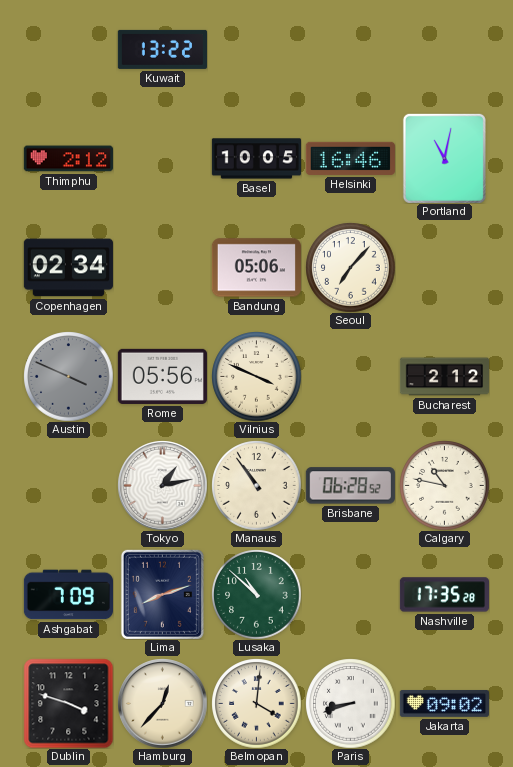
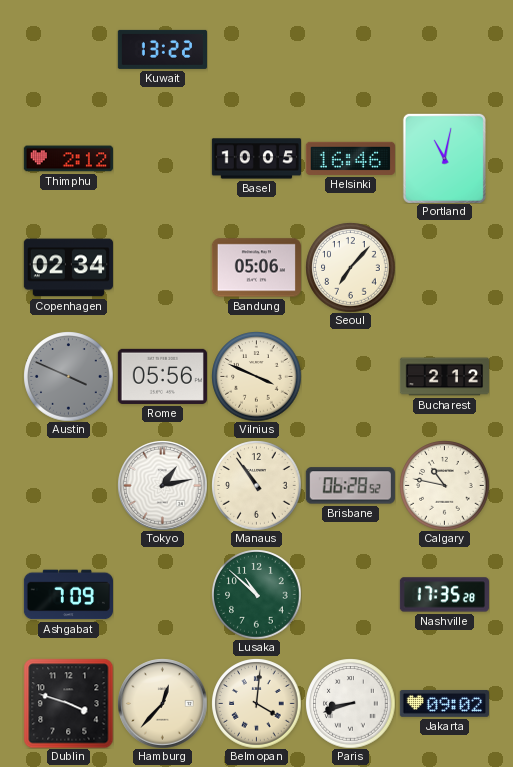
Lima: 8:12 -> none (162, 594)
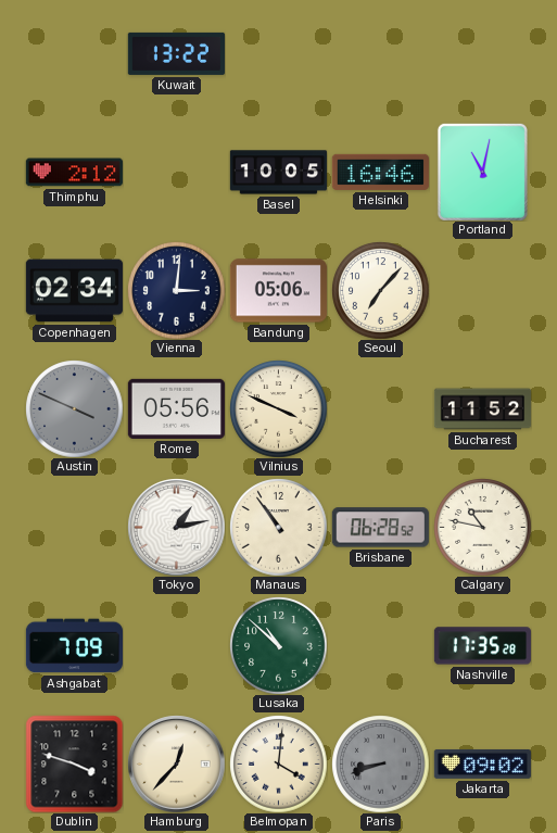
Vienna: none -> 3:01 (176, 290)
Bucharest: 2:12 -> 11:52 (482, 409)
Paris dial: white -> grey (380, 763)
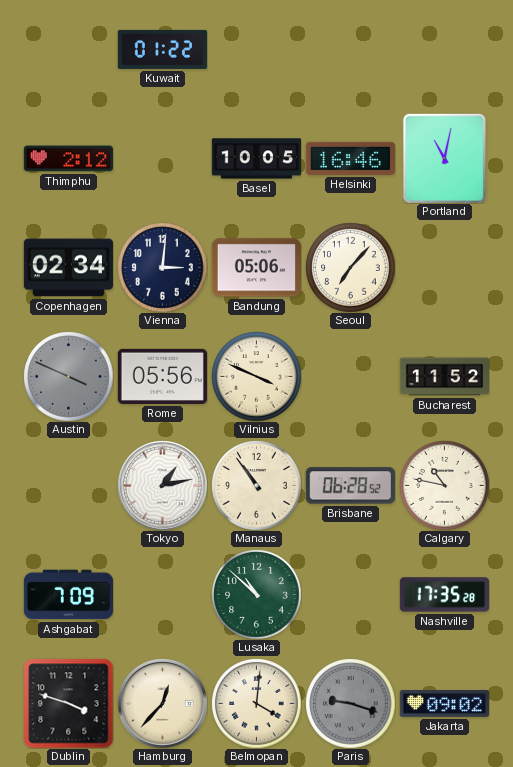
Kuwait: 13:22 -> 01:22 (162, 49)
Paris: 8:42 -> 9:18 (350, 703)
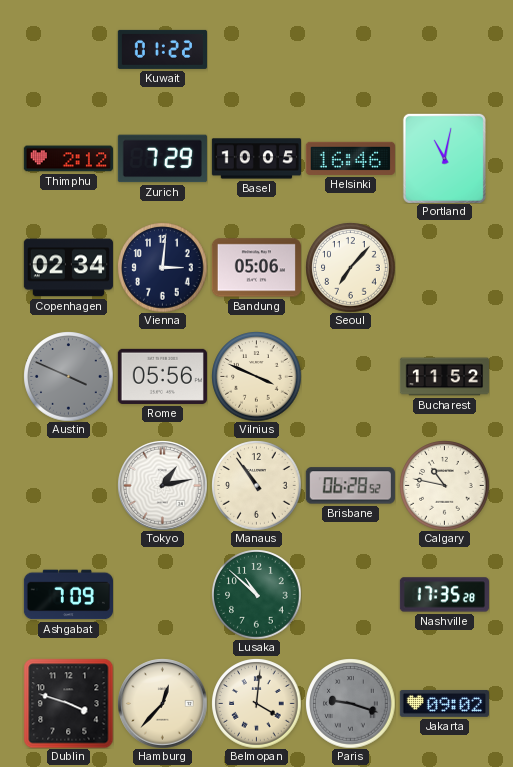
Zurich: none -> 7:29 (162, 159)
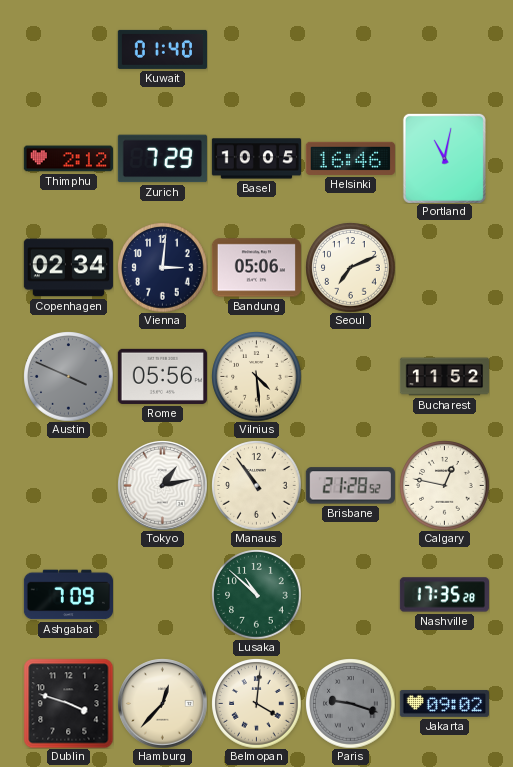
Kuwait: 01:22 -> 01:40 (162, 49)
Seoul: 7:07 -> 7:11 (350, 267)
Vilnius: 3:49 -> 4:29 (256, 376)
Brisbane: 06:28 -> 21:28 (350, 486)
Calgary: 10:47 -> 12:47 (444, 485)
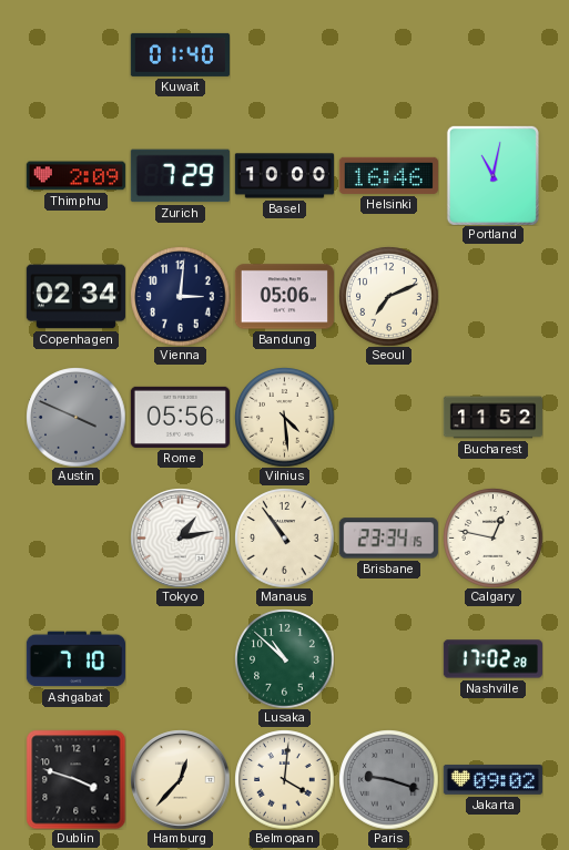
Thimphu: 2:12 -> 2:09 (75, 176)
Basel: 10:05 -> 10:00 (284, 176)
Brisbane: 21:28 -> 23:34 (388, 539)
Ashgabat: 7:09 -> 7:10 (75, 659)
Nashville: 17:35 -> 17:02 (492, 659)
